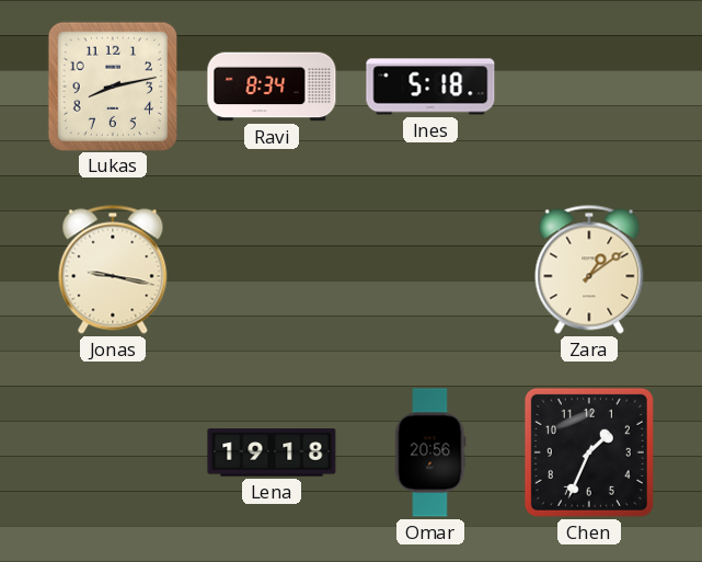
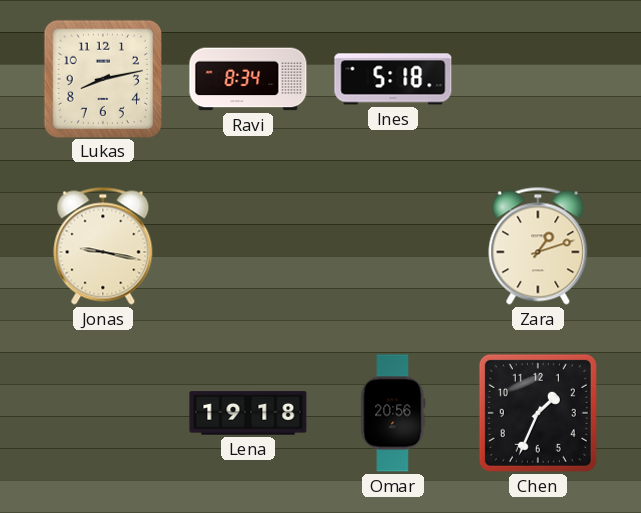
Zara: 1:09 -> 1:12 (538, 246)
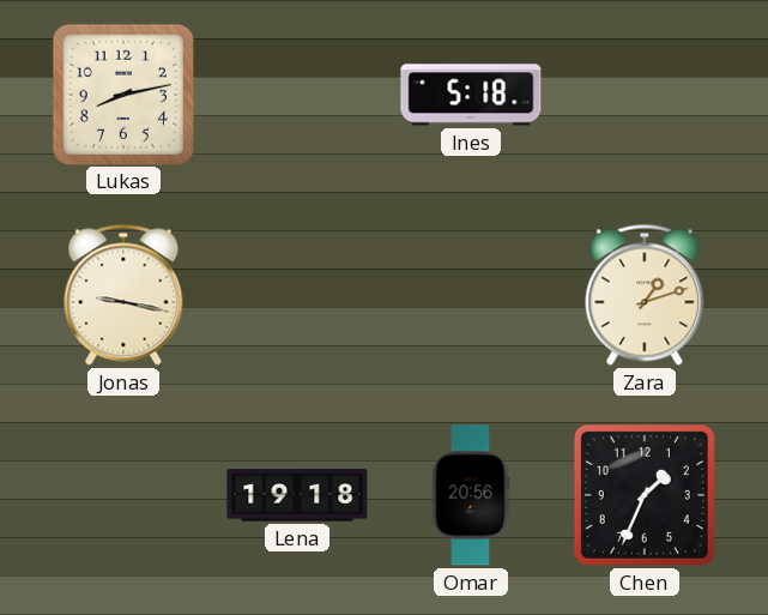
Ravi: 8:34 -> none (248, 79)
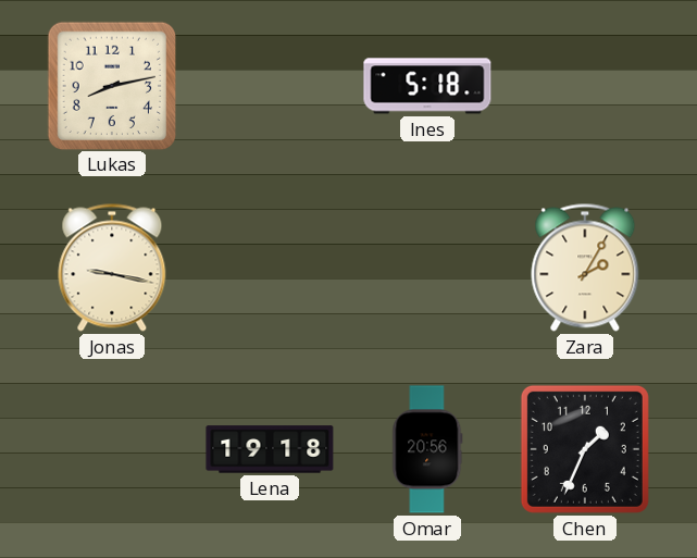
Zara: 1:12 -> 2:05 (585, 268)
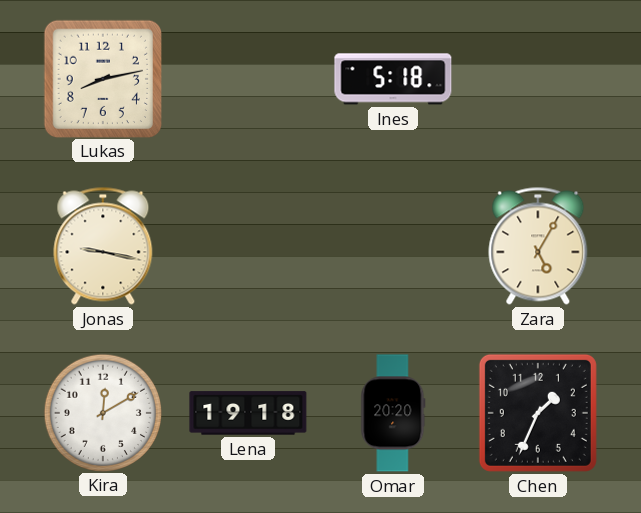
Zara: 2:05 -> 5:05 (538, 246)
Kira: none -> 12:10 (102, 412)
Omar: 20:56 -> 20:20 (393, 413)
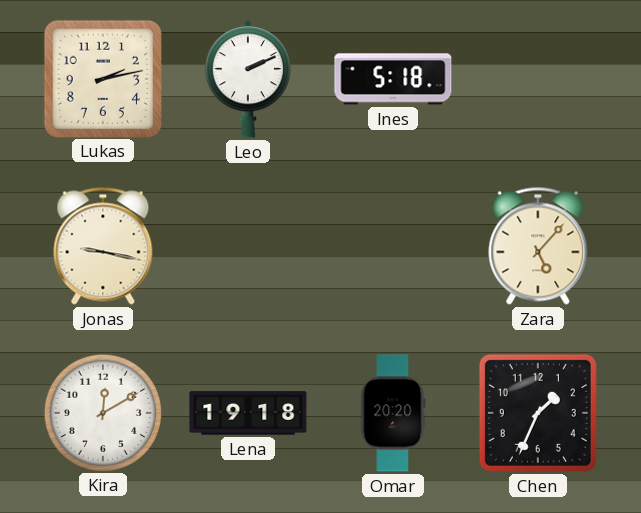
Lukas: 8:13 -> 2:13 (102, 78)
Leo: none -> 2:11 (248, 80)
Zara: 5:05 -> 5:07 (538, 246)
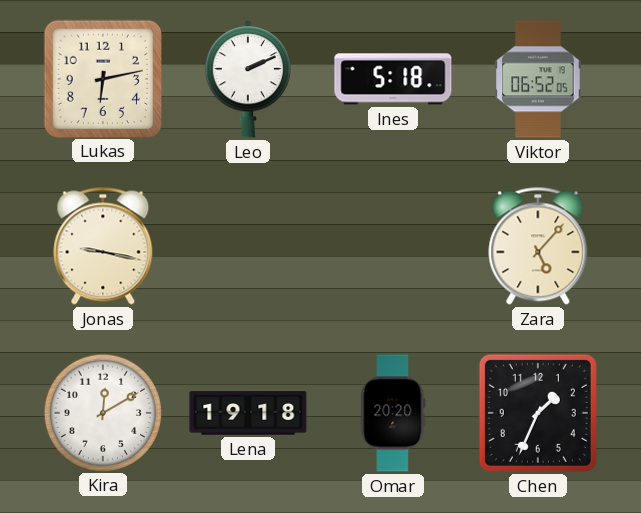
Lukas: 2:13 -> 6:13 (102, 78)
Viktor: none -> 06:52 (538, 79)
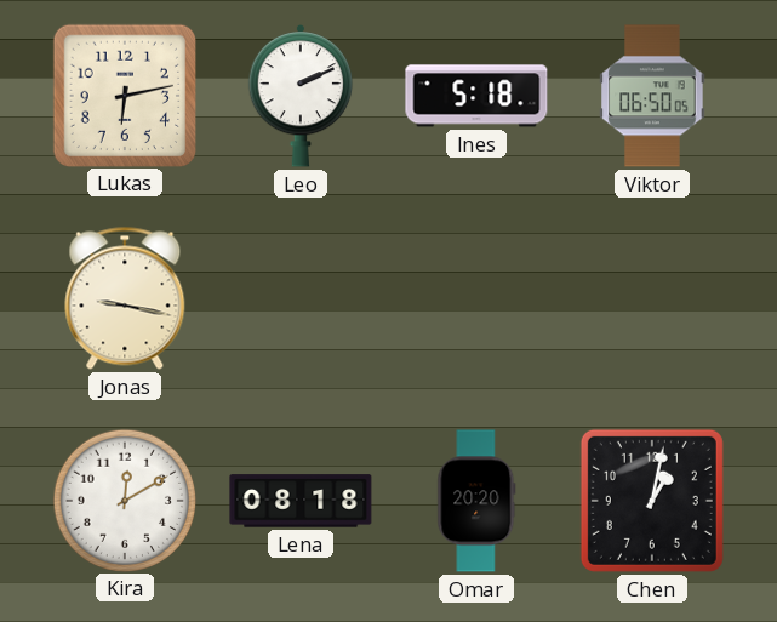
Viktor: 06:52 -> 06:50 (652, 96)
Zara: 5:07 -> none (538, 246)
Lena: 19:18 -> 08:18 (301, 501)
Chen: 1:34 -> 1:02 (652, 501)
